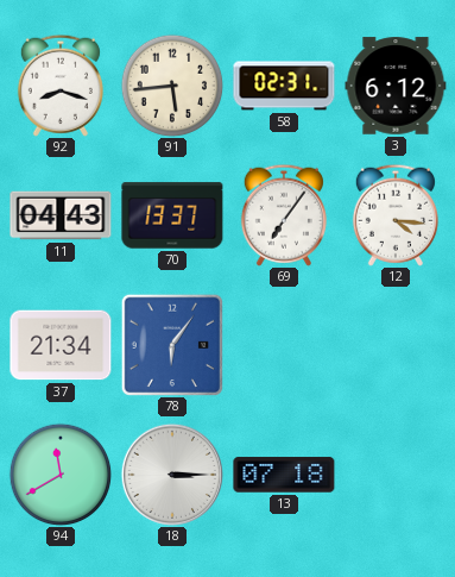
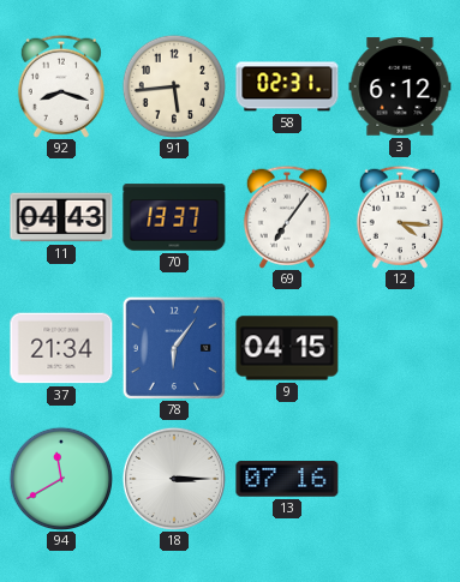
9: none -> 04:15 (287, 348)
13: 07:18 -> 07:16 (287, 479)
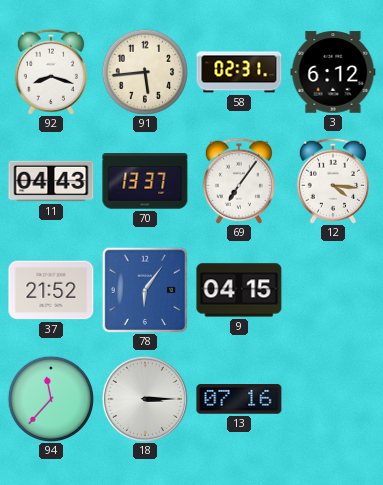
37: 21:34 -> 21:52 (51, 290)
94: 11:40 -> 11:37 (51, 399)
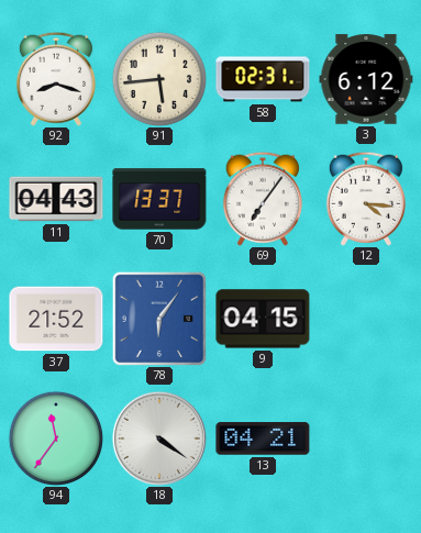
94: 11:37 -> 11:36 (56, 438)
18: 3:15 -> 4:21 (159, 438)
13: 07:16 -> 04:21 (263, 438)
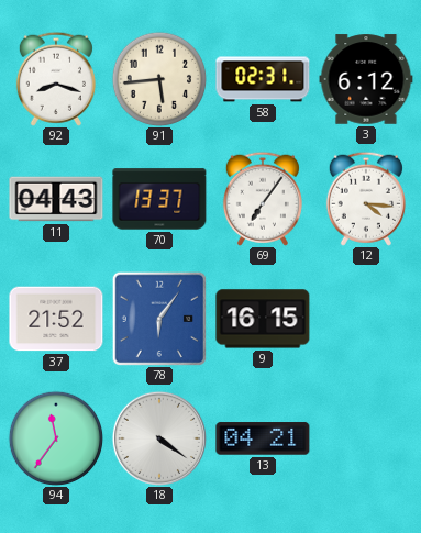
9: 04:15 -> 16:15 (263, 319)
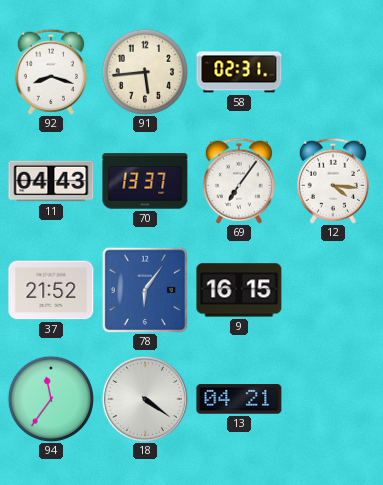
3: 6:12 -> none (366, 79)
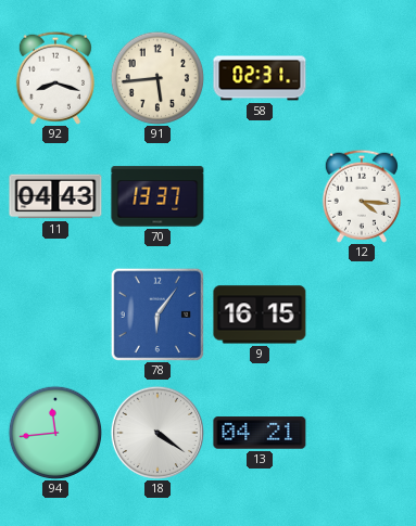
69: 7:06 -> none (239, 181)
37: 21:52 -> none (51, 290)
94: 11:36 -> 11:44 (55, 433)
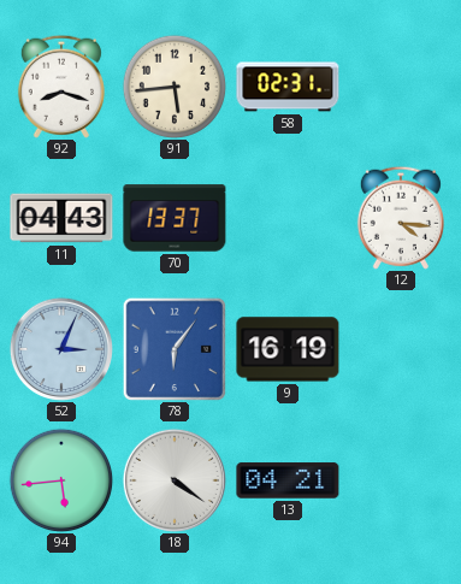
52: none -> 3:04 (61, 349)
9: 16:15 -> 16:19 (288, 349)
94: 11:44 -> 5:44 (61, 480)
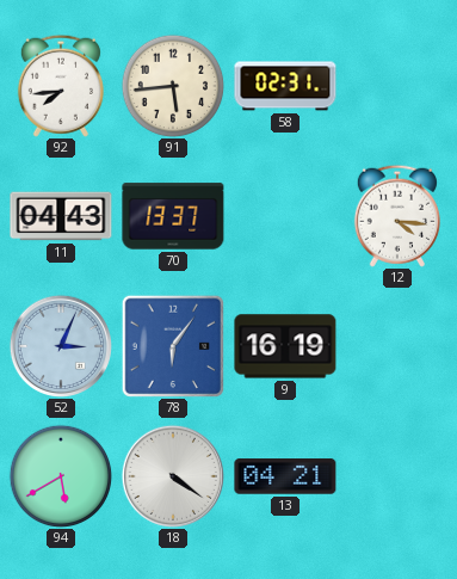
92: 8:18 -> 7:44 (61, 86)
94: 5:44 -> 5:40 (61, 476)
